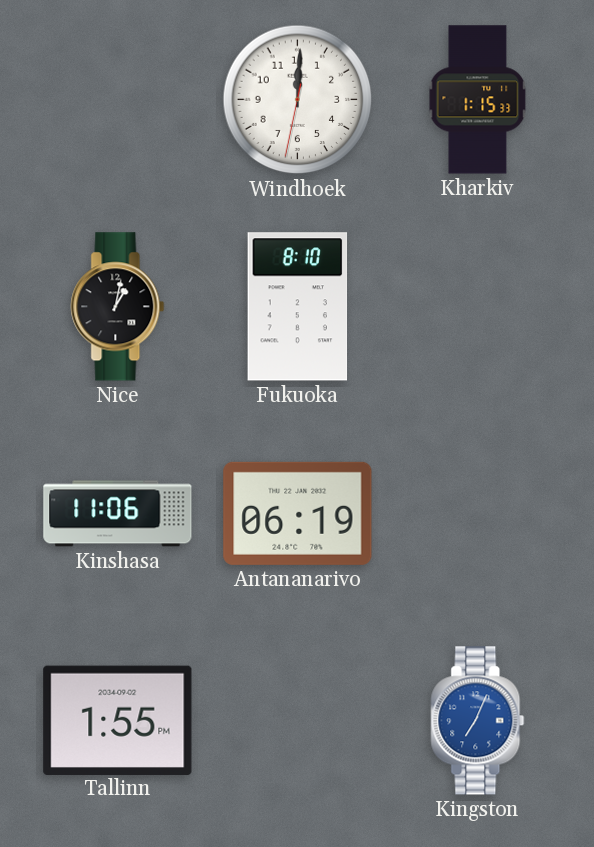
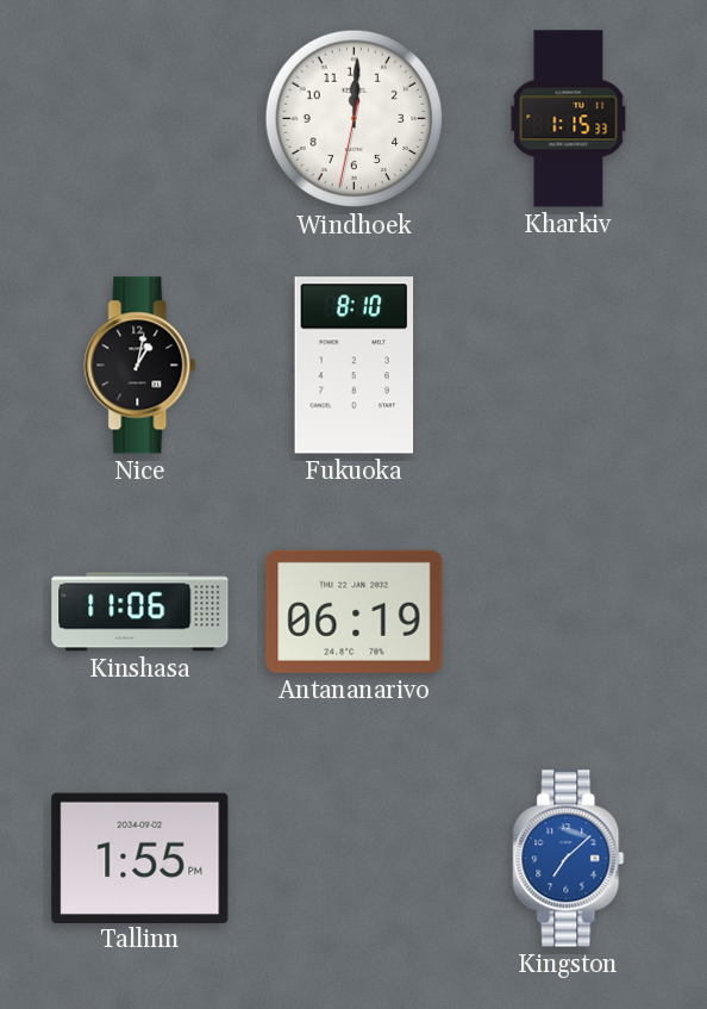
Kingston: 7:04 -> 7:08 (569, 859)
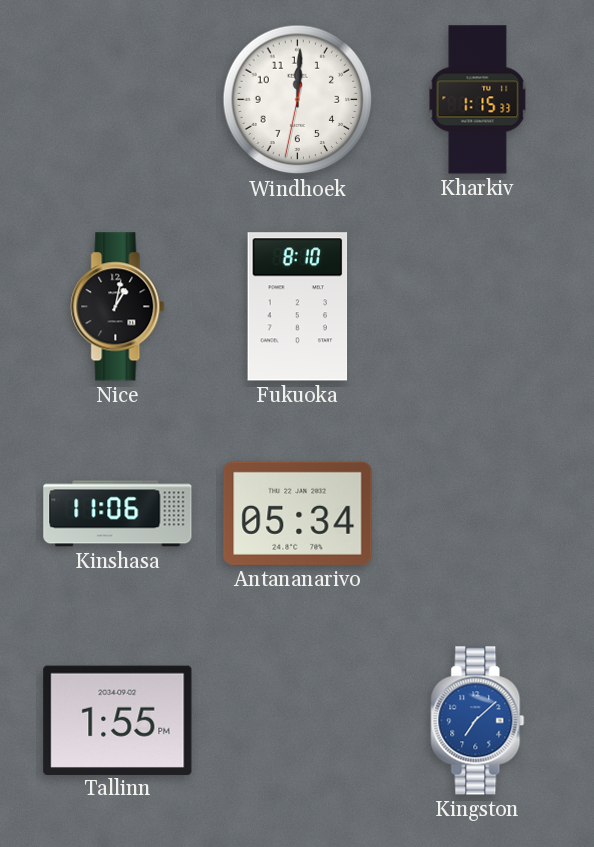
Antananarivo: 06:19 -> 05:34 (298, 513)
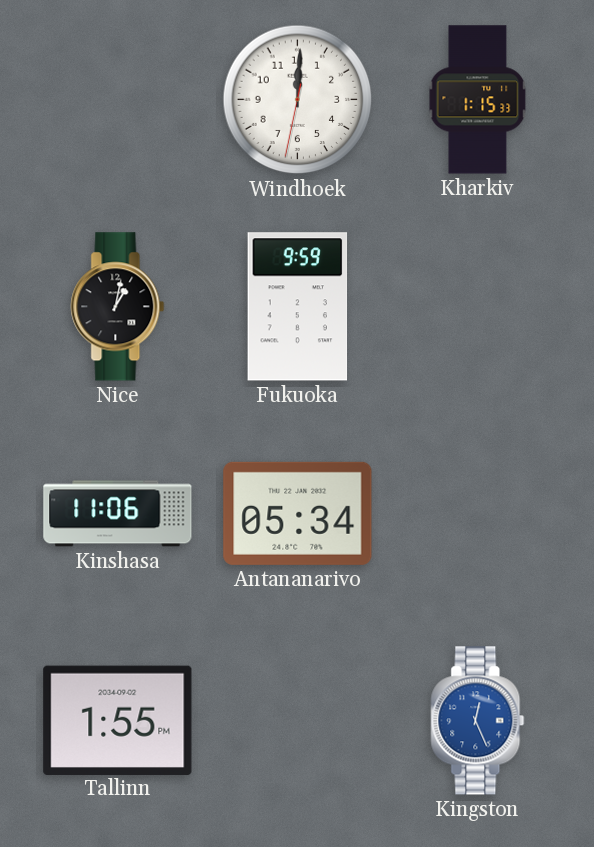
Fukuoka: 8:10 -> 9:59 (298, 307)
Kingston: 7:08 -> 12:26 (478, 721)
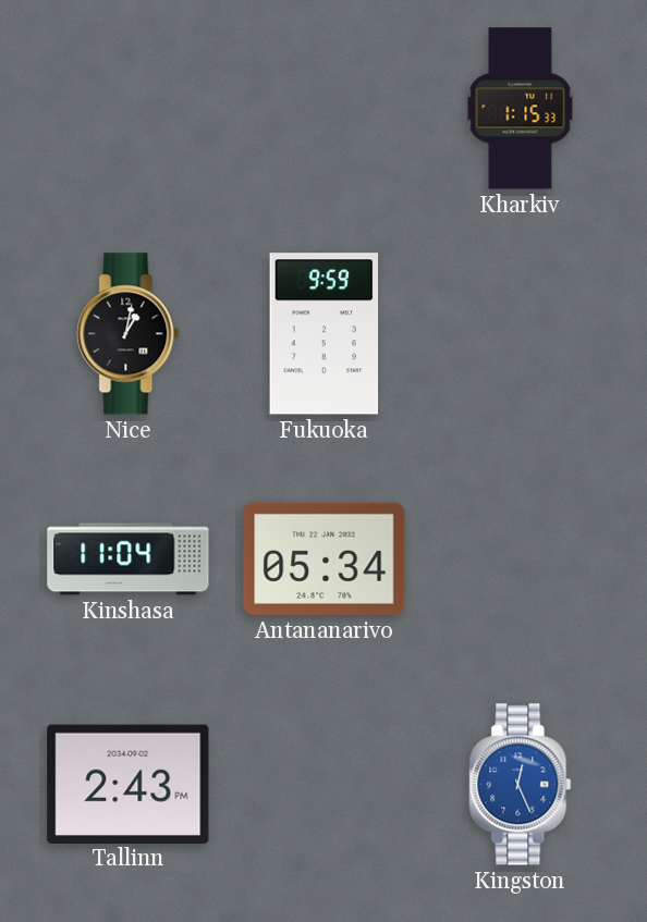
Windhoek: 12:00 -> none (298, 100)
Kinshasa: 11:06 -> 11:04 (129, 560)
Tallinn: 1:55 -> 2:43 (129, 784)
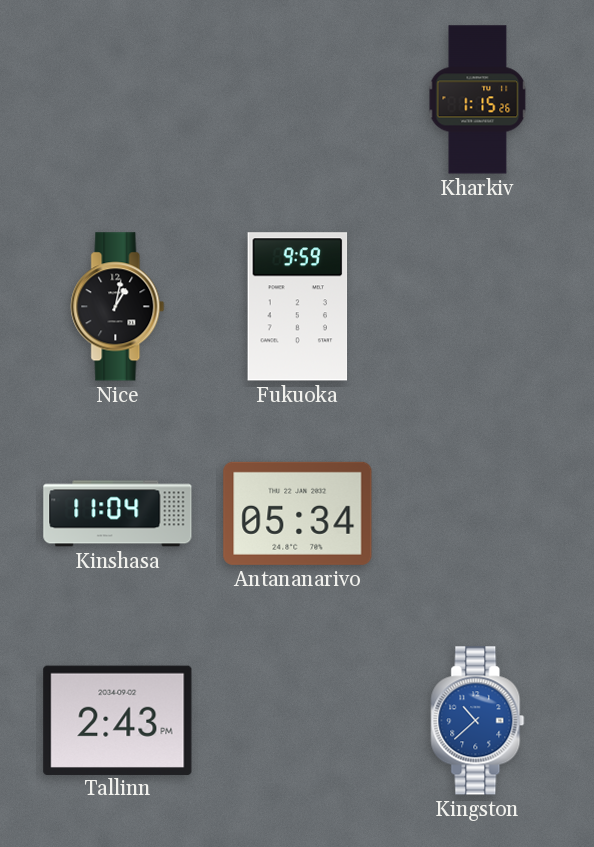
Kharkiv: 1:15:33 -> 1:15:26 (478, 100)
Kingston: 12:26 -> 10:38 (478, 721)
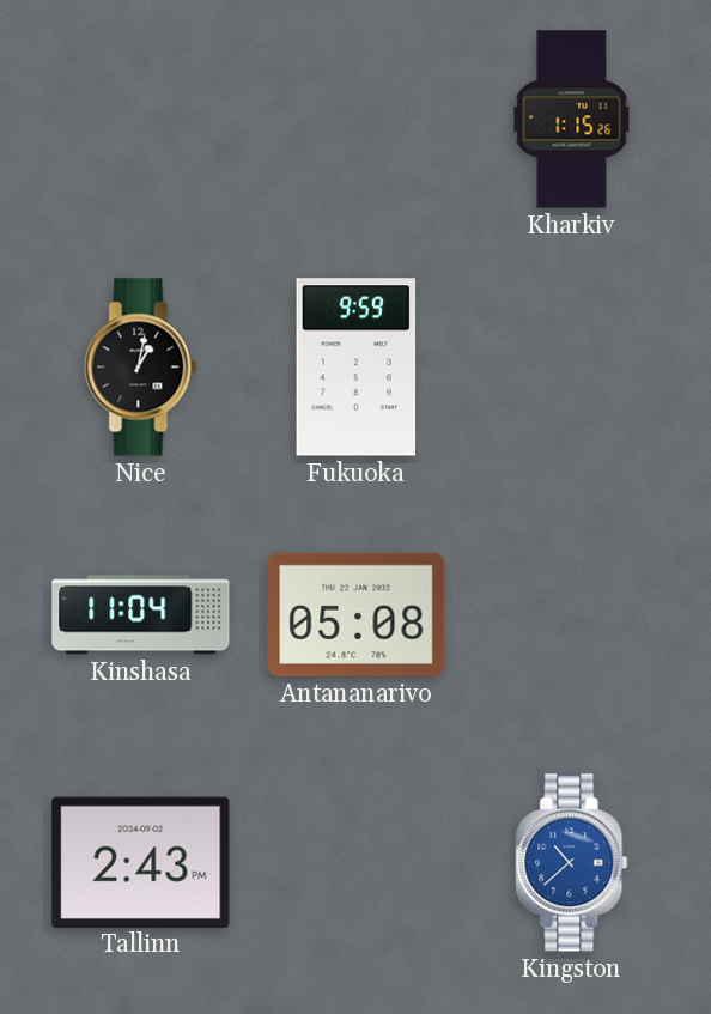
Antananarivo: 05:34 -> 05:08 (357, 614)
